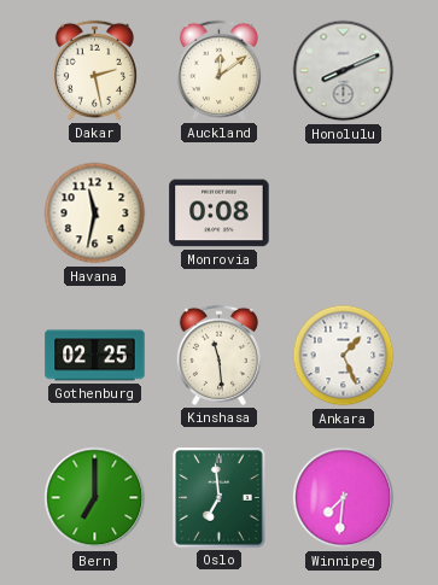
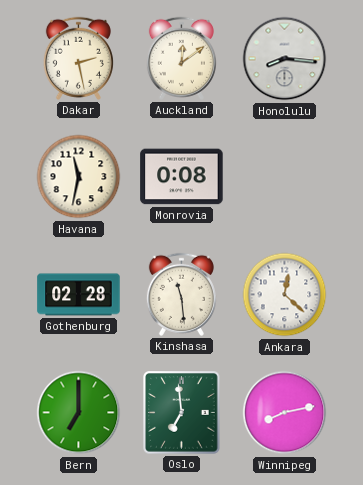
Honolulu: 8:11 -> 8:16 (285, 59)
Gothenburg: 02:25 -> 02:28 (79, 295)
Ankara: 1:26 -> 12:22 (285, 295)
Winnipeg: 7:31 -> 8:13 (285, 413)
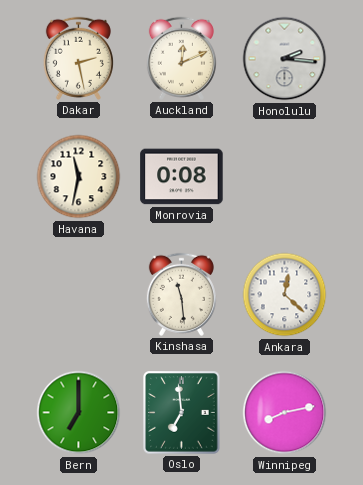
Auckland: 12:09 -> 12:11 (181, 58)
Honolulu: 8:16 -> 2:16 (285, 59)
Gothenburg: 02:28 -> none (79, 295)
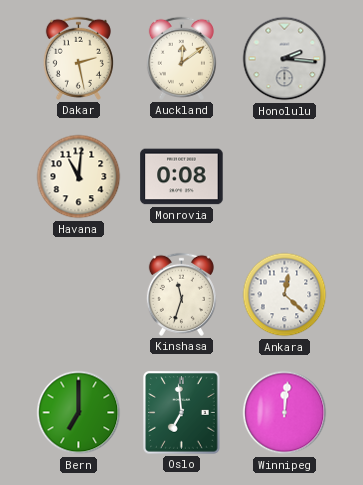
Auckland: 12:11 -> 12:09 (181, 58)
Havana: 11:32 -> 11:01 (79, 177)
Kinshasa: 11:29 -> 11:33 (181, 294)
Winnipeg: 8:13 -> 12:01 (285, 413)
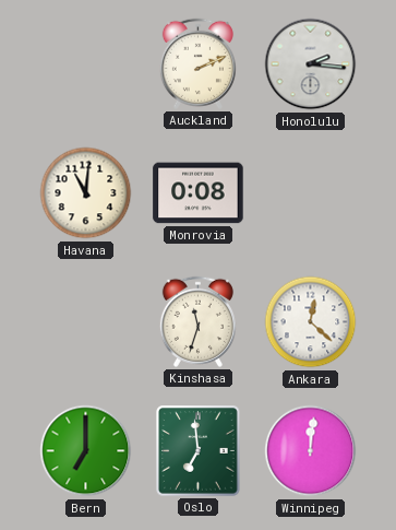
Dakar: 2:28 -> none (78, 58)
Auckland: 12:09 -> 2:11 (197, 63)
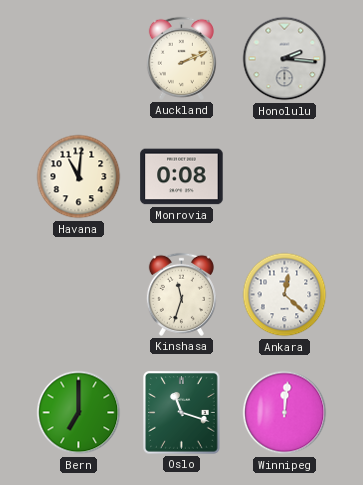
Oslo: 6:59 -> 11:18 (182, 413)
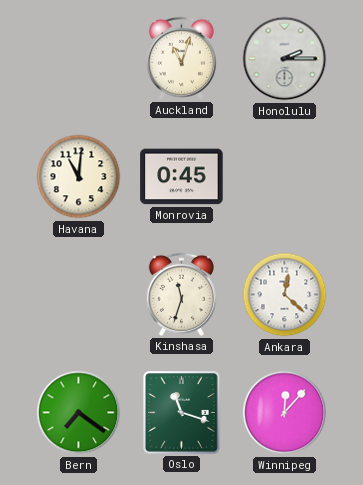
Auckland: 2:11 -> 11:03 (181, 58)
Honolulu: 2:16 -> 2:15 (285, 59)
Monrovia: 0:08 -> 0:45 (182, 177)
Bern: 7:00 -> 7:21 (79, 413)
Winnipeg: 12:01 -> 12:07 (285, 413)
